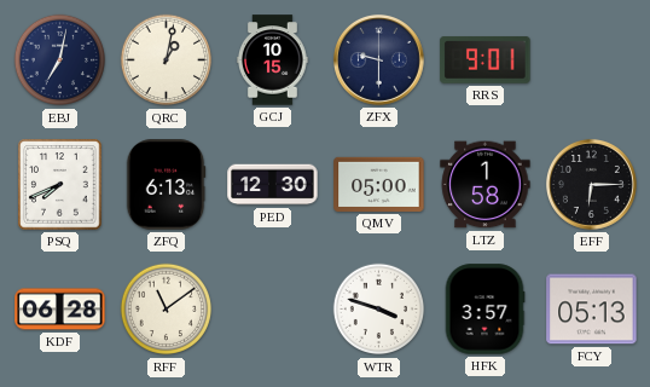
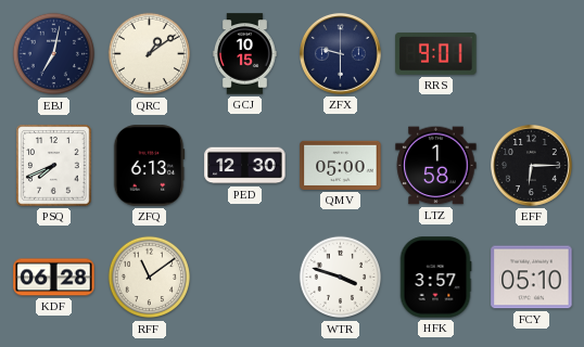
QRC: 1:02 -> 1:09 (150, 54)
FCY: 05:13 -> 05:10 (532, 278)
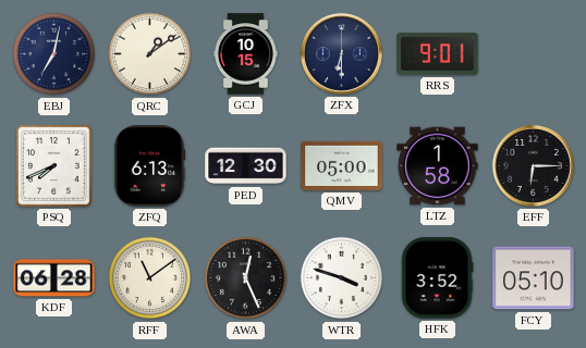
ZFX: 9:30 -> 6:30 (341, 53)
AWA: none -> 12:26 (246, 278)
HFK: 3:57 -> 3:52 (437, 278)
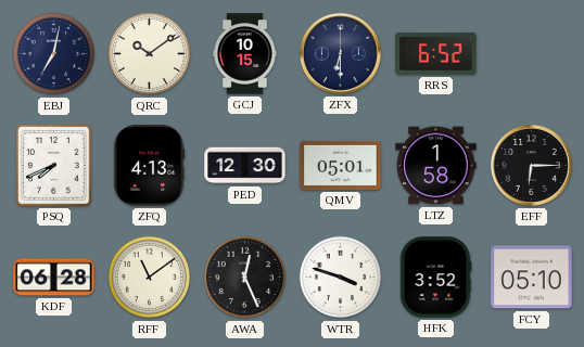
QRC: 1:09 -> 10:09 (150, 54)
RRS: 9:01 -> 6:52 (436, 53)
ZFQ: 6:13 -> 4:13 (149, 166)
QMV: 05:00 -> 05:01 (341, 165)
